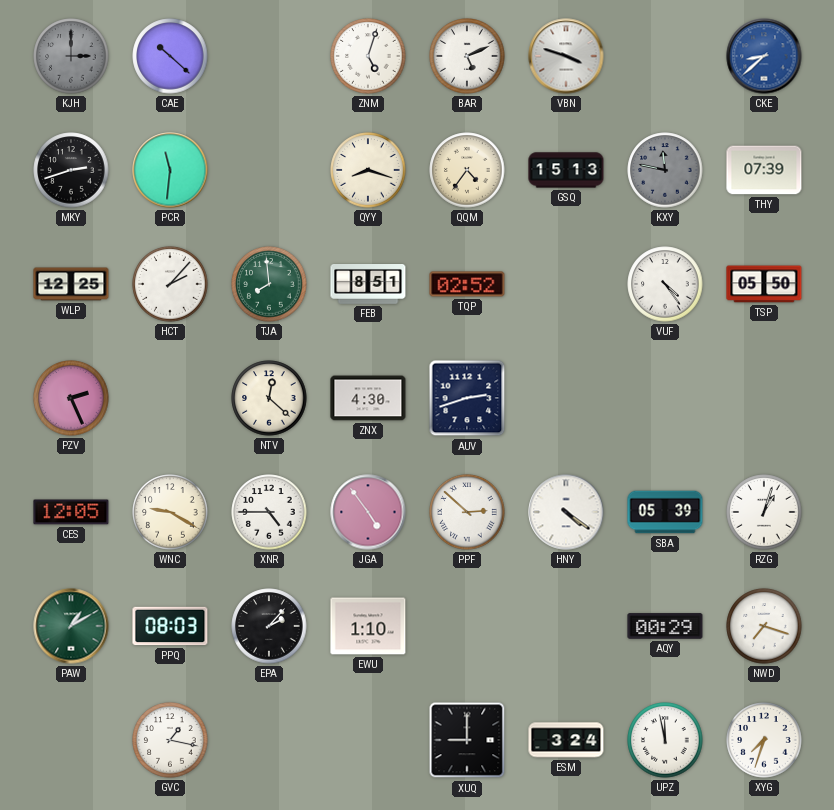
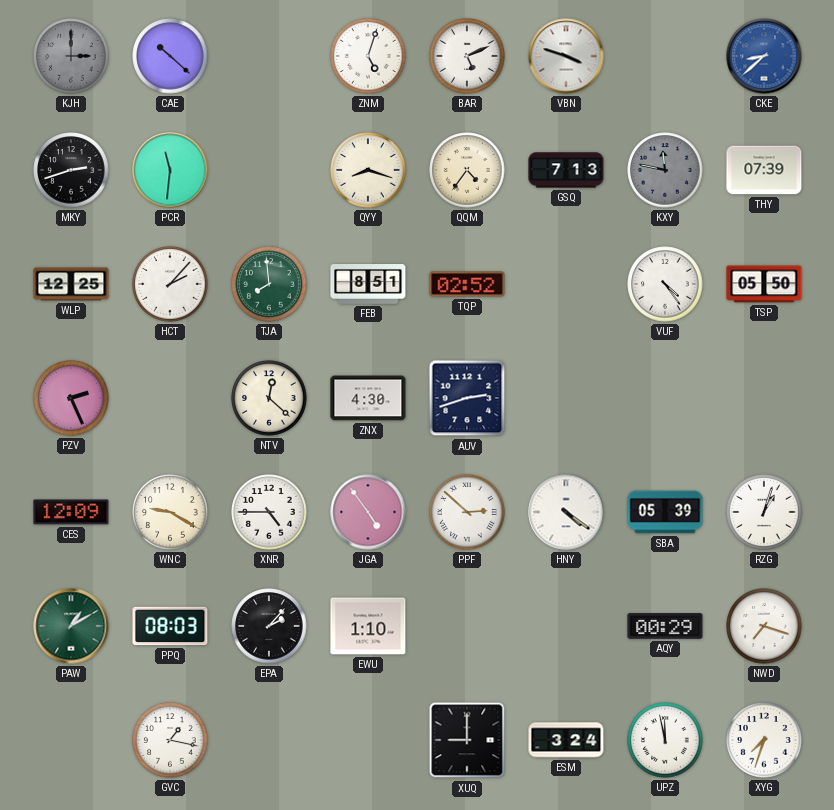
GSQ: 15:13 -> 7:13 (566, 170)
CES: 12:05 -> 12:09 (71, 512)
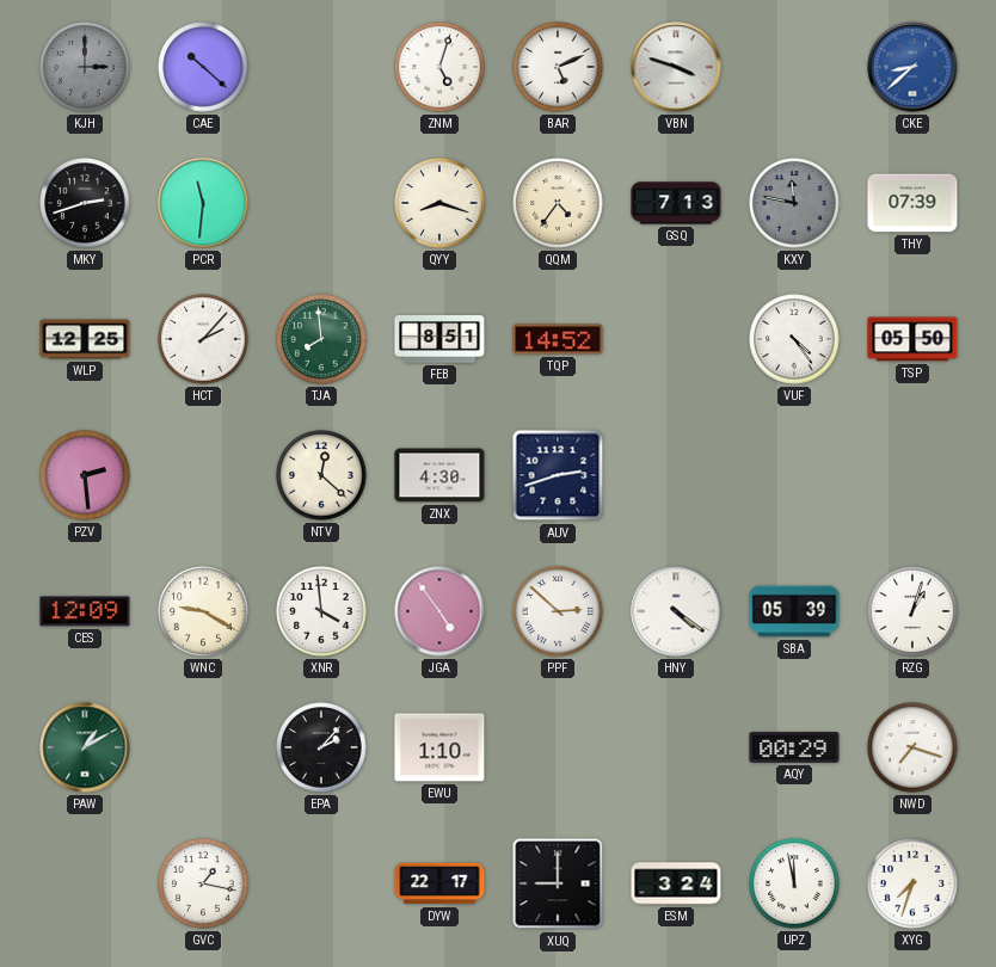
TQP: 02:52 -> 14:52 (558, 339)
PZV: 2:26 -> 2:29 (85, 475)
XNR: 4:45 -> 3:59 (321, 611)
PPQ: 08:03 -> none (170, 626)
DYW: none -> 22:17 (439, 883)
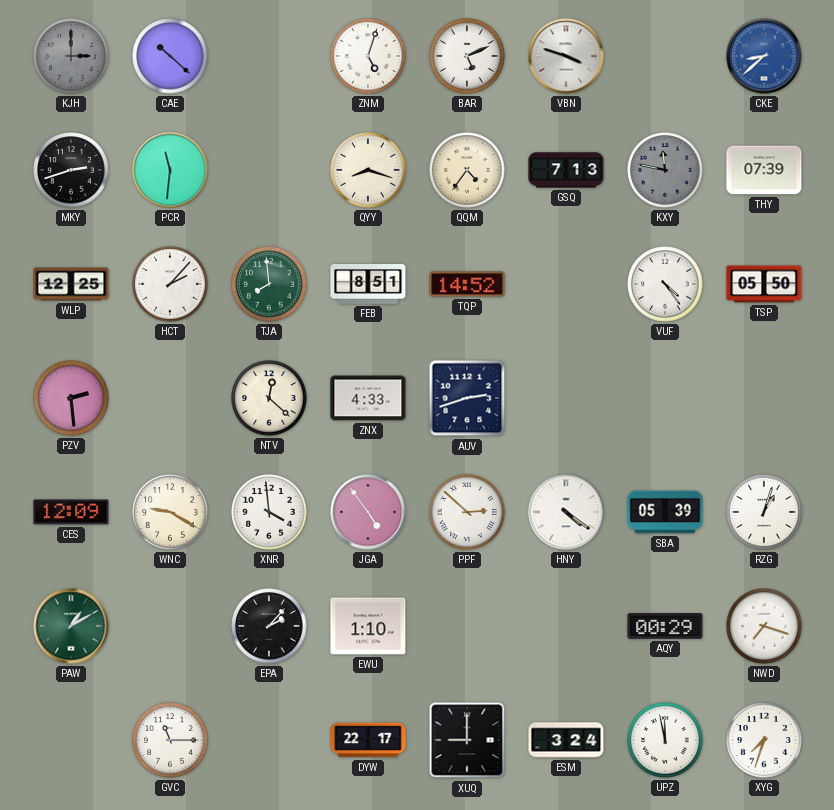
ZNX: 4:30 -> 4:33 (368, 398)
GVC: 1:17 -> 11:15 (170, 740)
